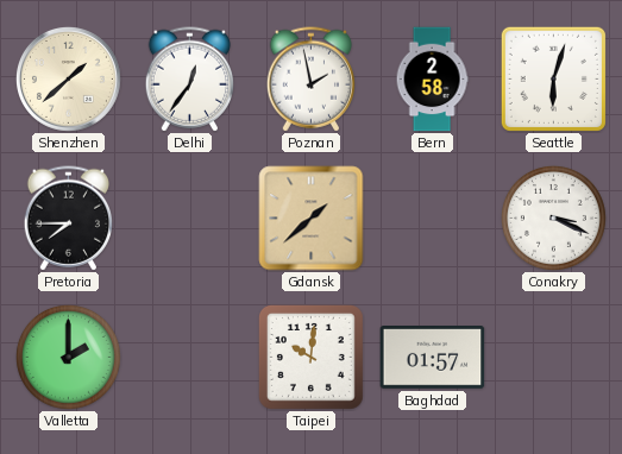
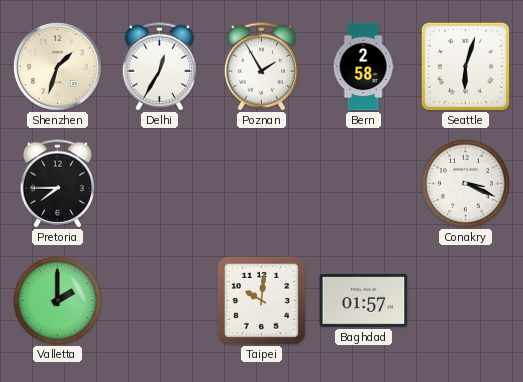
Shenzhen: 1:38 -> 1:33 (57, 66)
Delhi: 12:36 -> 12:35 (160, 67)
Poznan: 1:58 -> 1:55 (262, 67)
Gdansk: 1:38 -> none (312, 219)
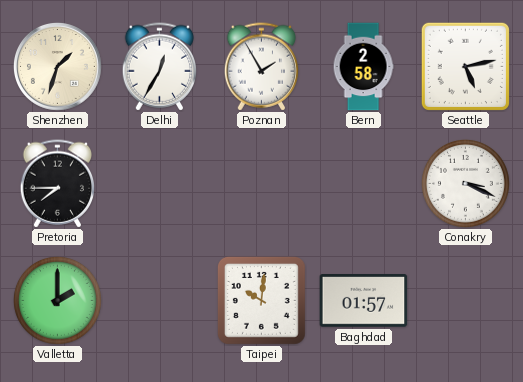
Seattle: 6:03 -> 5:13 (465, 66)
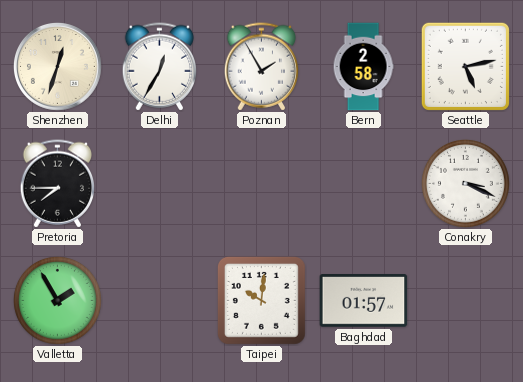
Shenzhen: 1:33 -> 12:33 (57, 66)
Valletta: 2:00 -> 1:55 (57, 300)
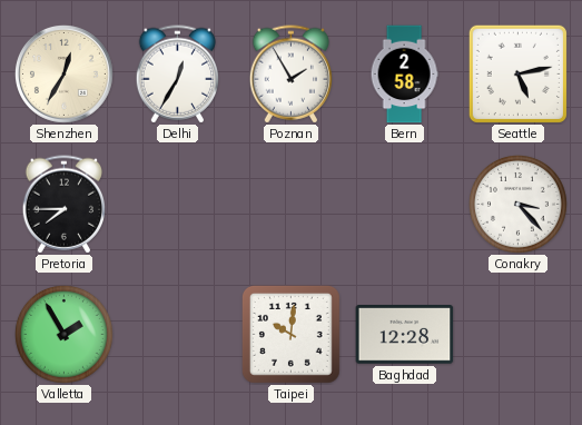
Shenzhen: 12:33 -> 12:35 (63, 73)
Conakry: 3:19 -> 3:23 (517, 204)
Baghdad: 01:57 -> 12:28 (405, 335)
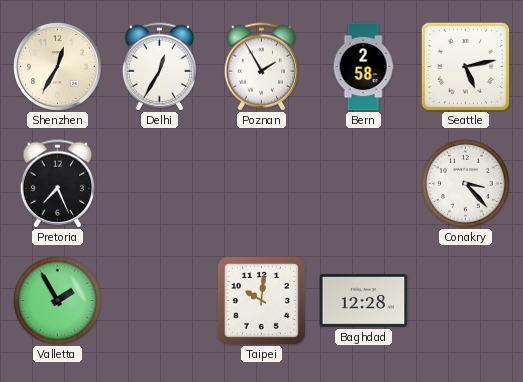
Pretoria: 7:45 -> 7:26 (58, 184)
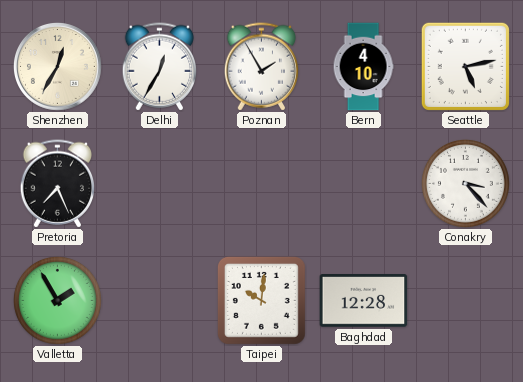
Bern: 2:58 -> 4:10 (363, 67)
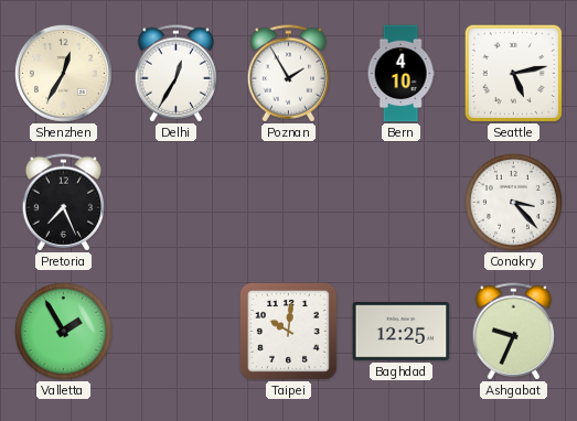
Baghdad: 12:28 -> 12:25 (402, 332)
Ashgabat: none -> 9:34 (514, 332)
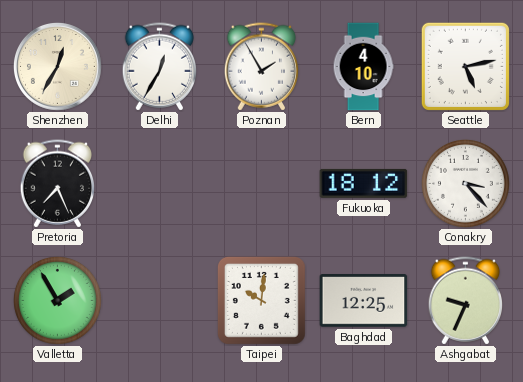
Fukuoka: none -> 18:12 (364, 183)
